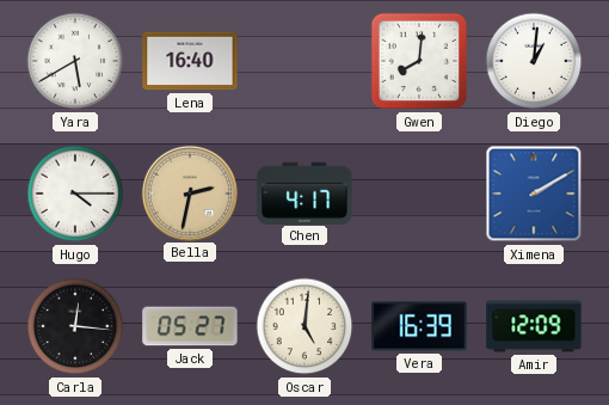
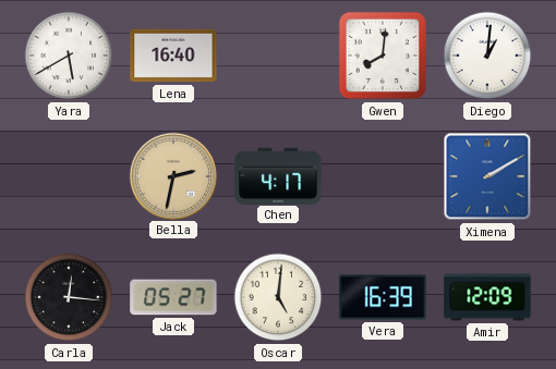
Hugo: 4:15 -> none (75, 194)
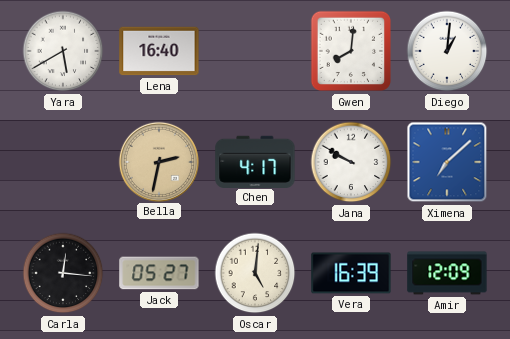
Jana: none -> 9:50 (351, 162)
Ximena: 2:10 -> 7:08 (447, 162)
